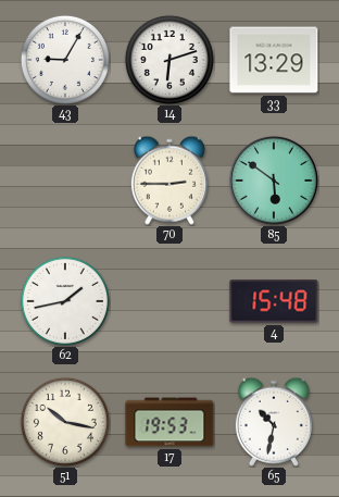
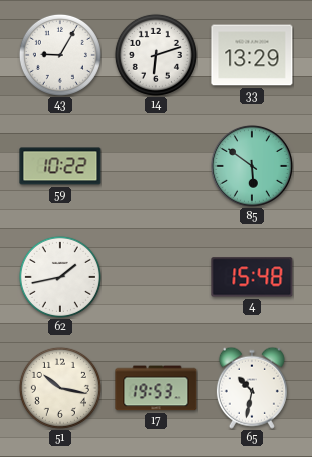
59: none -> 10:22 (60, 166)
70: 2:45 -> none (169, 181)
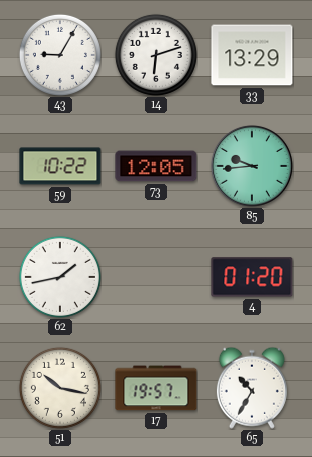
73: none -> 12:05 (156, 166)
85: 5:51 -> 9:44 (253, 167)
4: 15:48 -> 01:20 (252, 277)
17: 19:53 -> 19:57 (156, 388)
65: 10:32 -> 10:35 (252, 388)
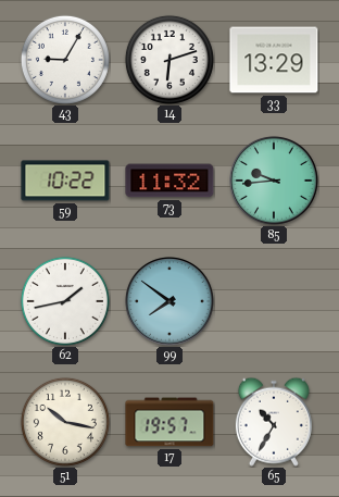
73: 12:05 -> 11:32 (169, 181)
99: none -> 7:51 (171, 302)
4: 01:20 -> none (252, 277)
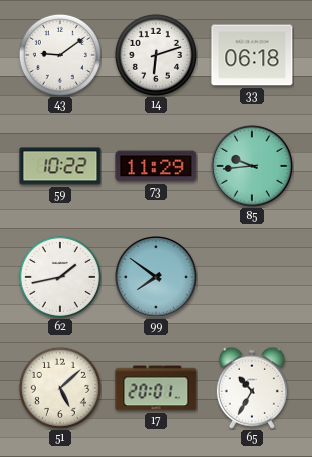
43: 9:05 -> 9:09 (60, 55)
33: 13:29 -> 06:18 (252, 55)
73: 11:32 -> 11:29 (156, 166)
51: 10:17 -> 5:08 (60, 388)
17: 19:57 -> 20:01 (156, 388)
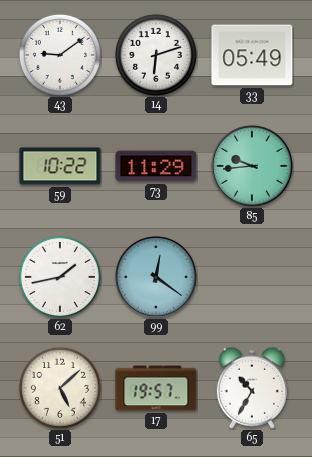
33: 06:18 -> 05:49 (252, 55)
99: 7:51 -> 12:21 (157, 278)
17: 20:01 -> 19:57 (156, 388)
